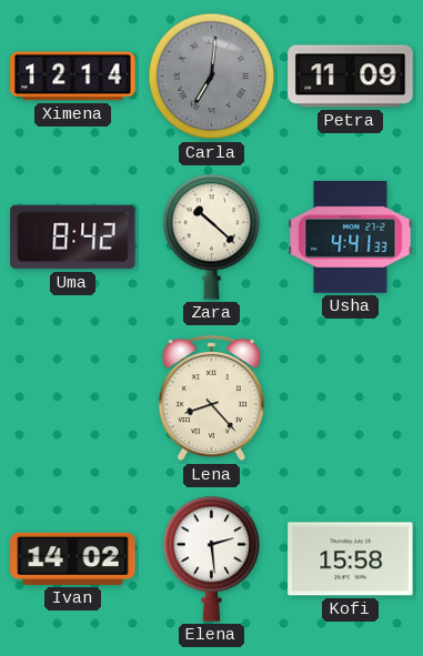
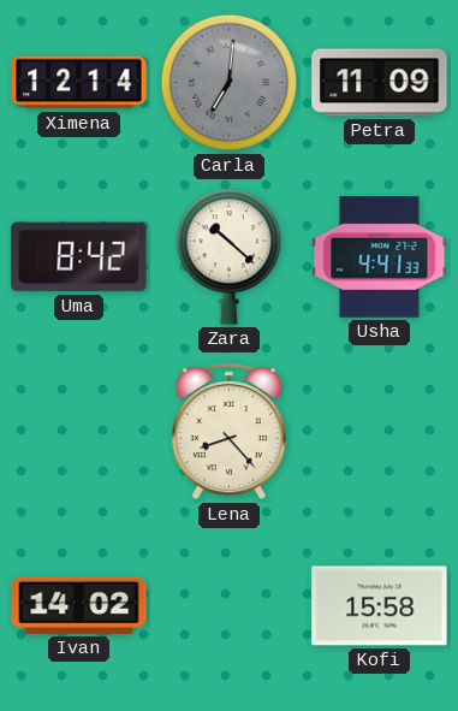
Elena: 2:29 -> none (212, 558)
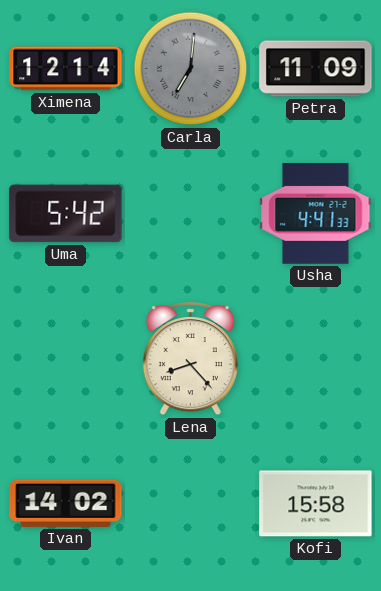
Uma: 8:42 -> 5:42 (66, 214)
Zara: 10:22 -> none (230, 256)
